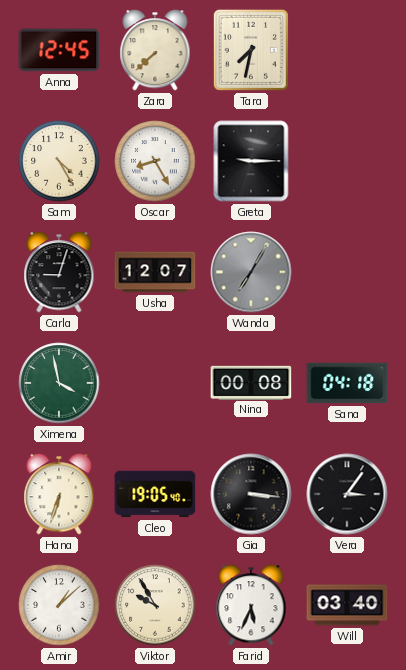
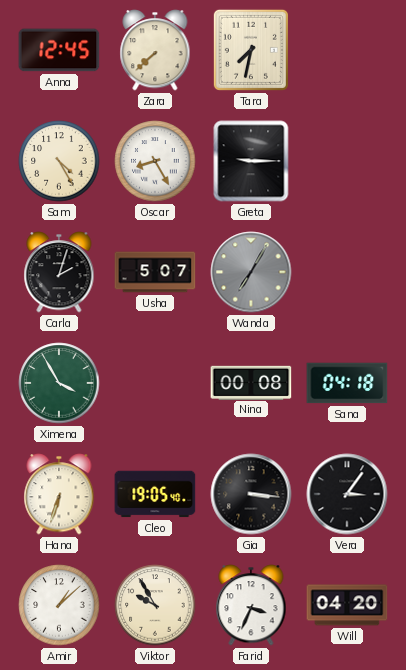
Carla: 9:03 -> 2:03 (59, 272)
Usha: 12:07 -> 5:07 (155, 272)
Ximena: 3:58 -> 3:55 (59, 383)
Farid: 5:34 -> 3:34 (251, 605)
Will: 03:40 -> 04:20 (347, 605)
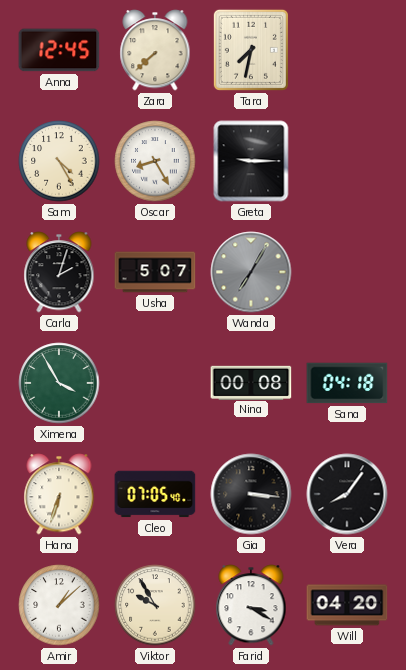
Cleo: 19:05 -> 07:05 (155, 494)
Vera: 3:06 -> 8:06 (347, 494)
Farid: 3:34 -> 3:20 (251, 605)
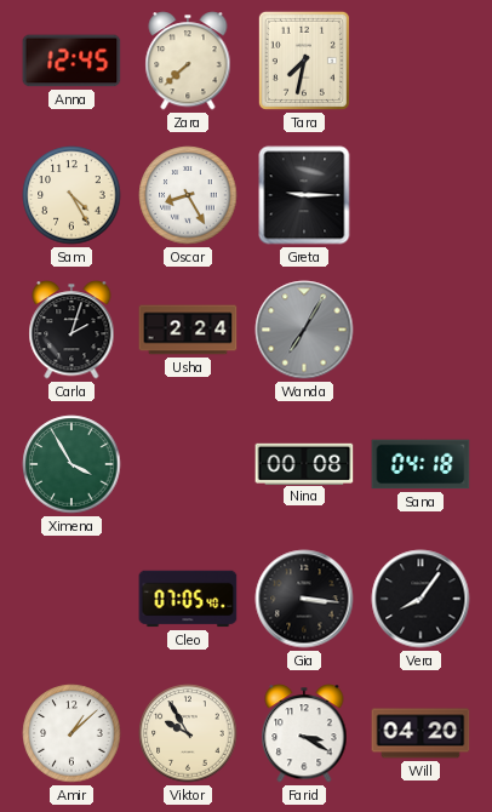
Usha: 5:07 -> 2:24 (188, 330)
Hana: 6:33 -> none (59, 494)
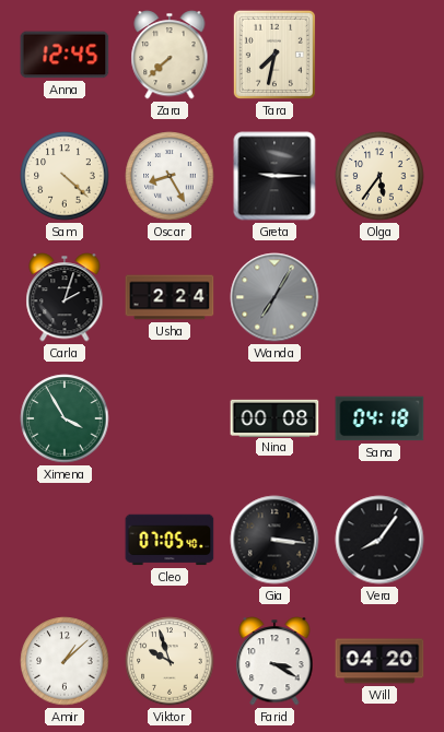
Sam: 4:25 -> 4:22 (65, 176)
Olga: none -> 5:36 (379, 176)
Viktor: 9:55 -> 9:57 (170, 661)
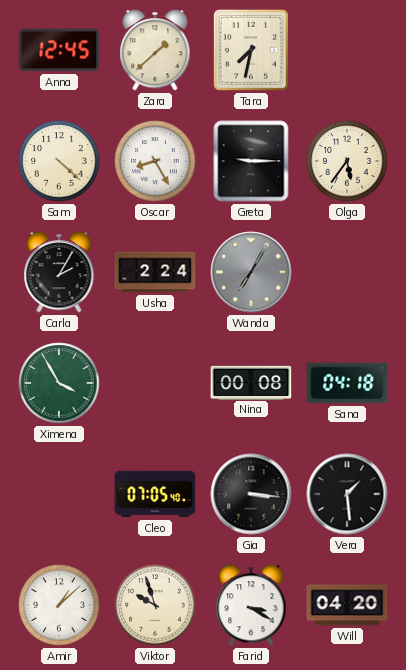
Zara: 7:38 -> 1:38 (155, 50)
Carla: 2:03 -> 2:05 (59, 272)
Vera: 8:06 -> 1:29 (347, 494)
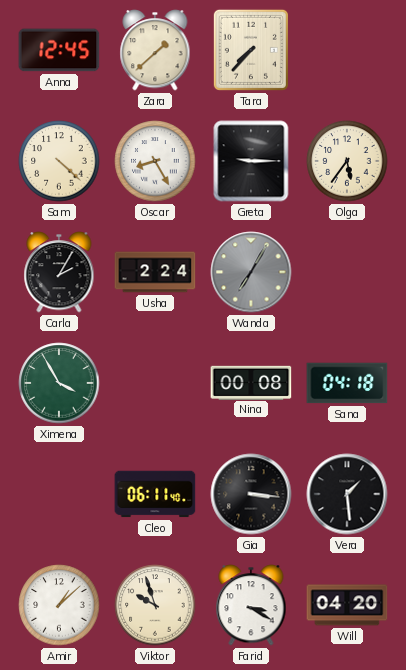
Tara: 7:32 -> 7:37 (251, 50)
Cleo: 07:05 -> 06:11 (155, 494)
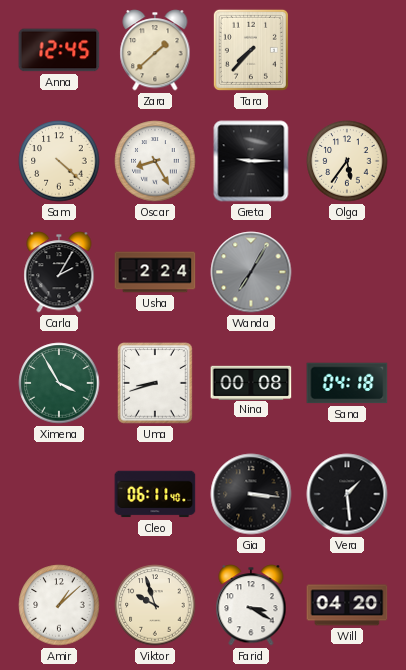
Uma: none -> 8:42 (155, 383)
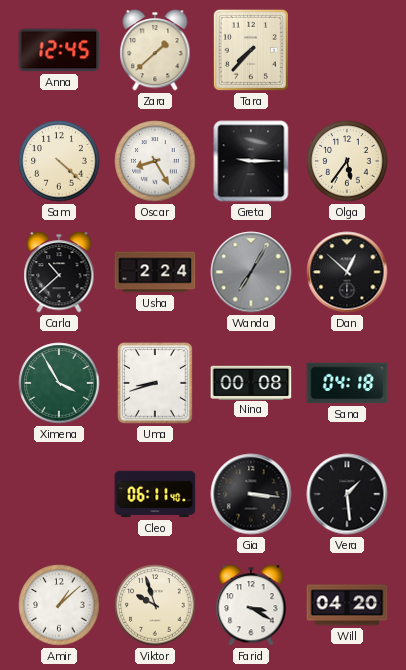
Carla: 2:05 -> 10:38 (59, 272)
Dan: none -> 12:52 (347, 272)
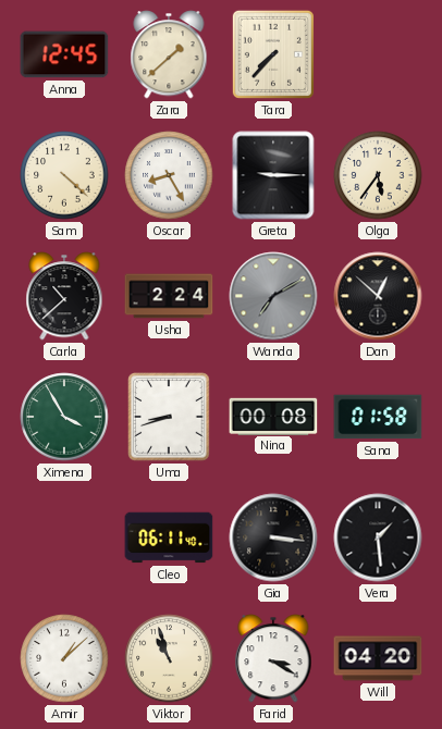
Wanda: 7:05 -> 7:10 (273, 296)
Sana: 04:18 -> 01:58 (378, 417)
Viktor: 9:57 -> 10:57 (169, 658)
